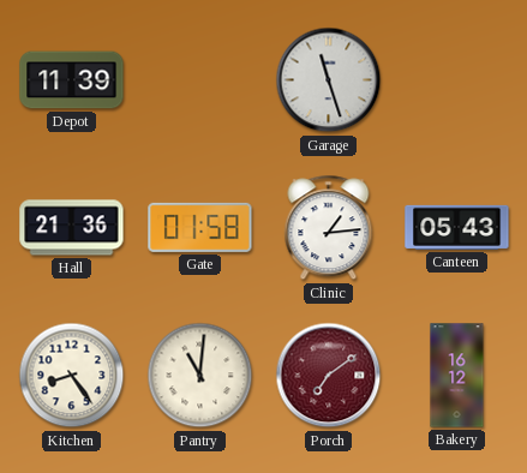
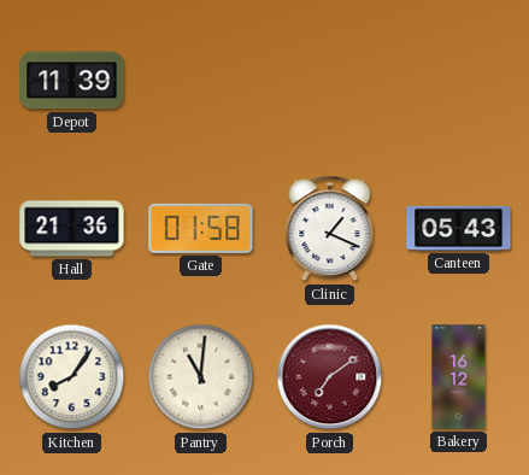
Garage: 11:27 -> none (329, 80)
Clinic: 1:14 -> 1:19 (330, 229)
Kitchen: 8:24 -> 8:06 (72, 377)
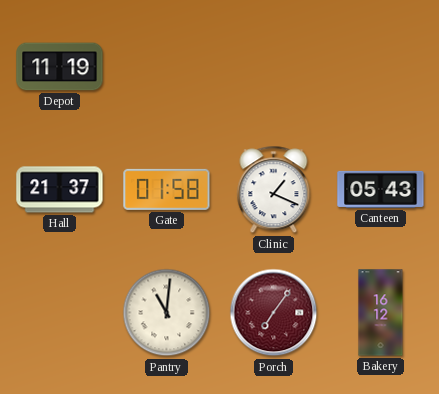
Depot: 11:39 -> 11:19 (60, 67)
Hall: 21:36 -> 21:37 (60, 190)
Kitchen: 8:06 -> none (72, 377)
Porch: 7:09 -> 7:06 (274, 313)
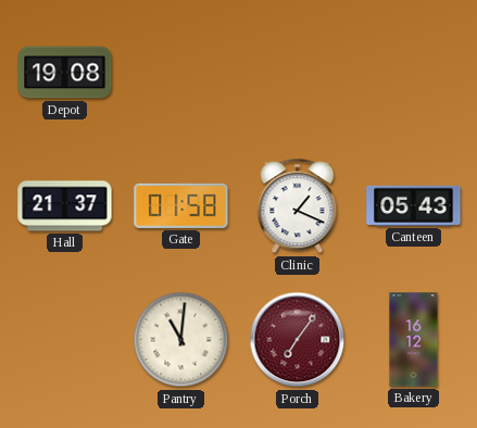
Depot: 11:19 -> 19:08 (65, 73)
